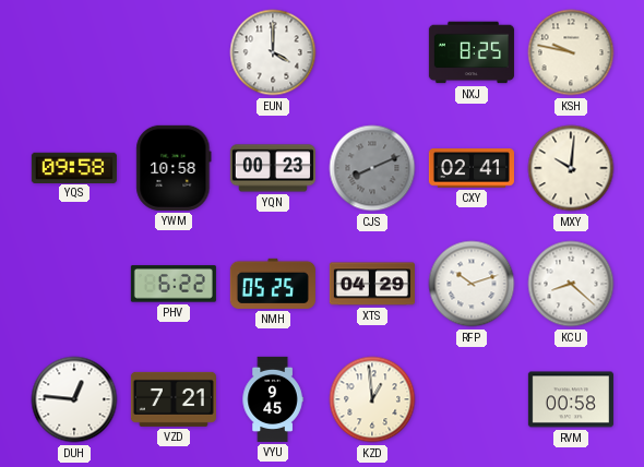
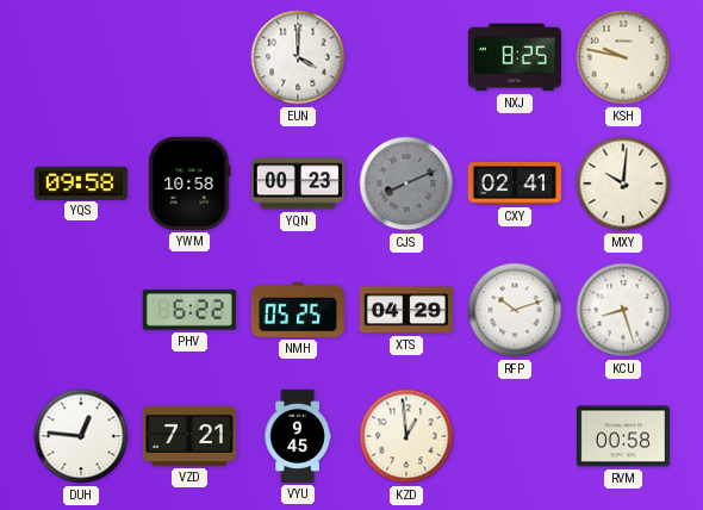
KCU: 8:22 -> 8:27 (623, 310)
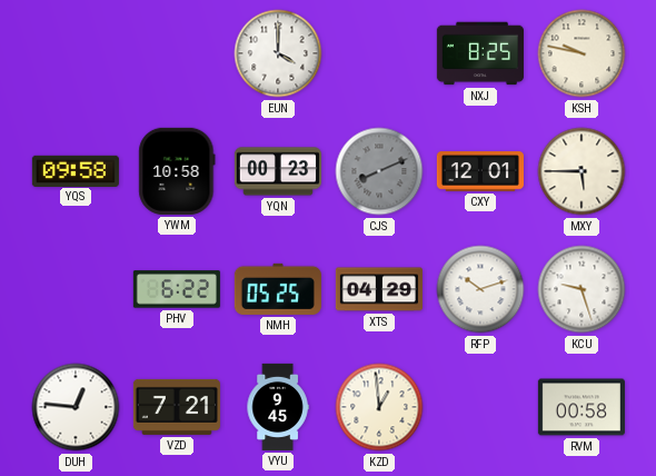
CXY: 02:41 -> 12:01 (480, 171)
MXY: 10:01 -> 5:45 (582, 171)
KCU: 8:27 -> 9:27 (582, 289)
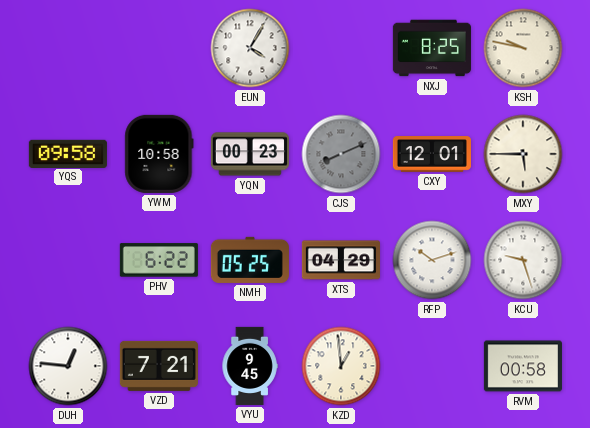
EUN: 4:00 -> 4:05 (250, 48)
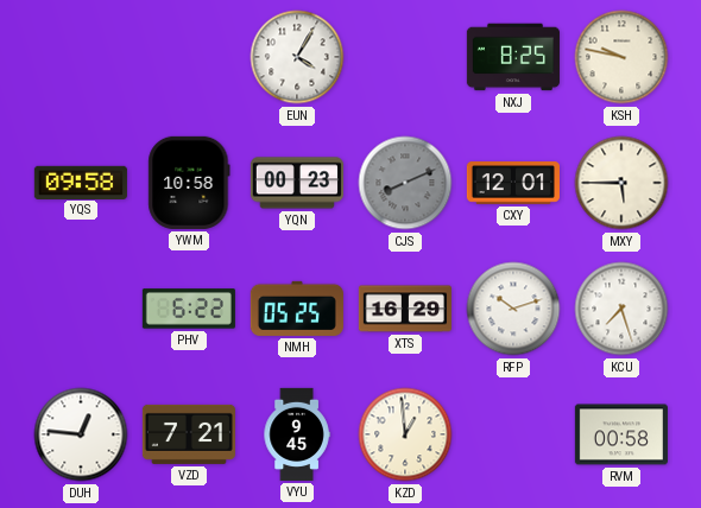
XTS: 04:29 -> 16:29 (405, 309)
KCU: 9:27 -> 7:27 (621, 309)
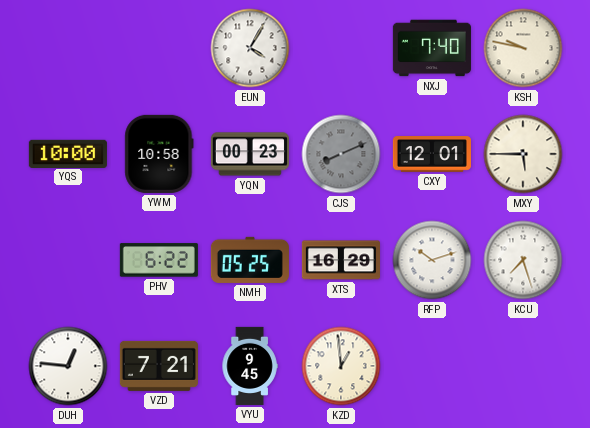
NXJ: 8:25 -> 7:40 (432, 48)
YQS: 09:58 -> 10:00 (68, 153)
RVM: 00:58 -> none (621, 434)
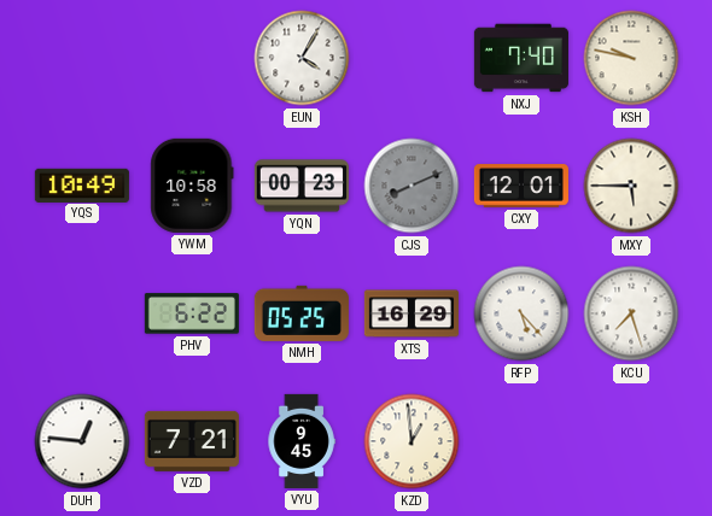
YQS: 10:00 -> 10:49 (82, 184)
RFP: 10:12 -> 5:23 (521, 313)
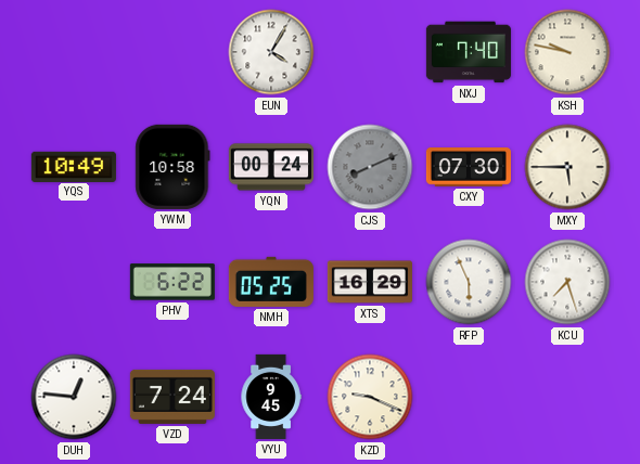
YQN: 00:23 -> 00:24 (271, 167)
CXY: 12:01 -> 07:30 (469, 167)
RFP: 5:23 -> 5:56 (469, 282)
VZD: 7:21 -> 7:24 (172, 397)
KZD: 12:59 -> 9:19 (370, 397)
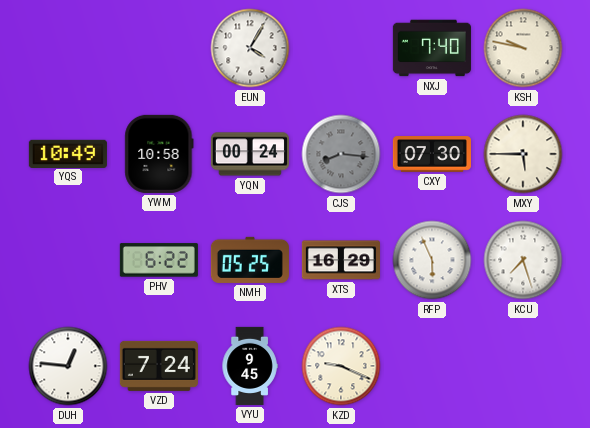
CJS: 8:11 -> 8:16 (341, 154)
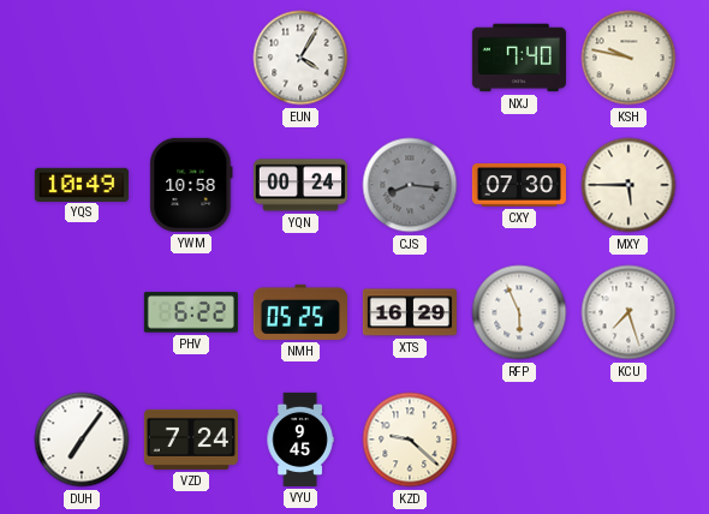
DUH: 12:46 -> 7:06 (82, 440)
KZD: 9:19 -> 9:22 (410, 440)
